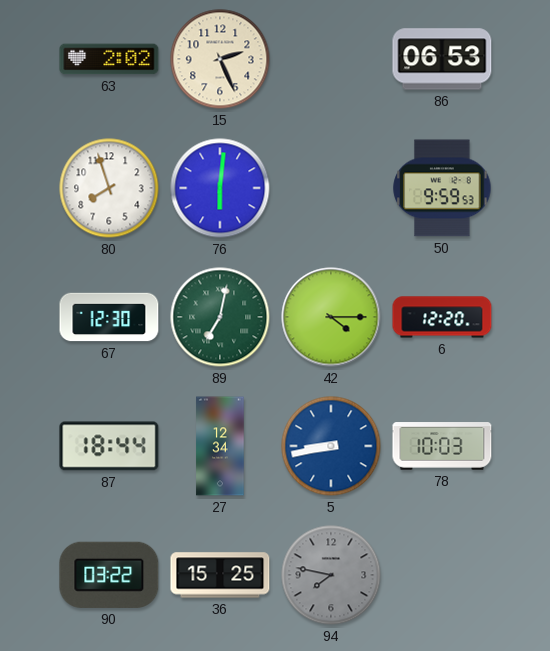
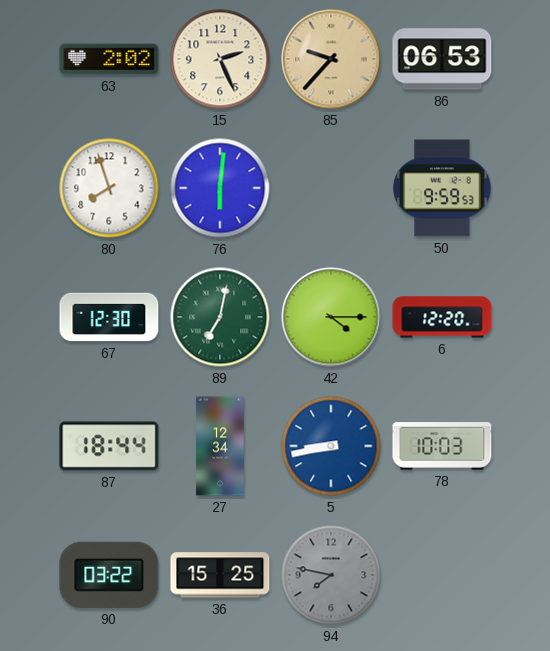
85: none -> 9:37 (331, 59)
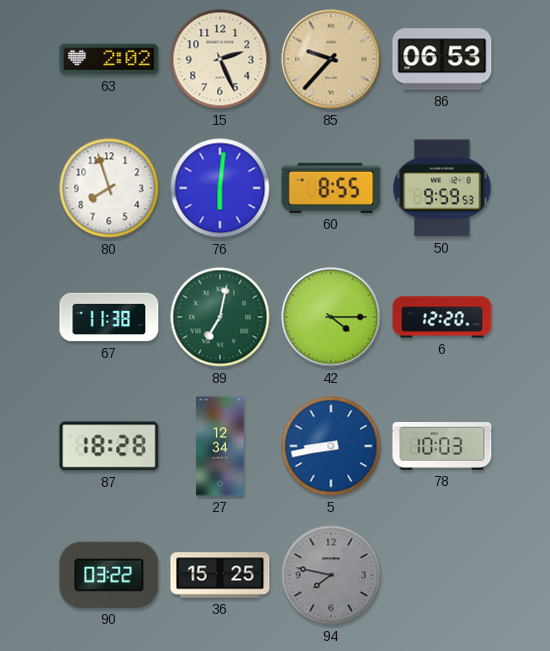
60: none -> 8:55 (331, 188)
67: 12:30 -> 11:38 (109, 317)
87: 18:44 -> 18:28 (109, 446)
